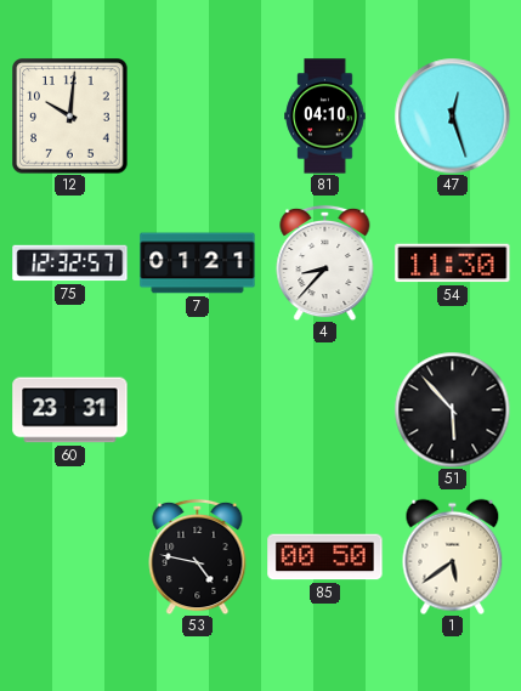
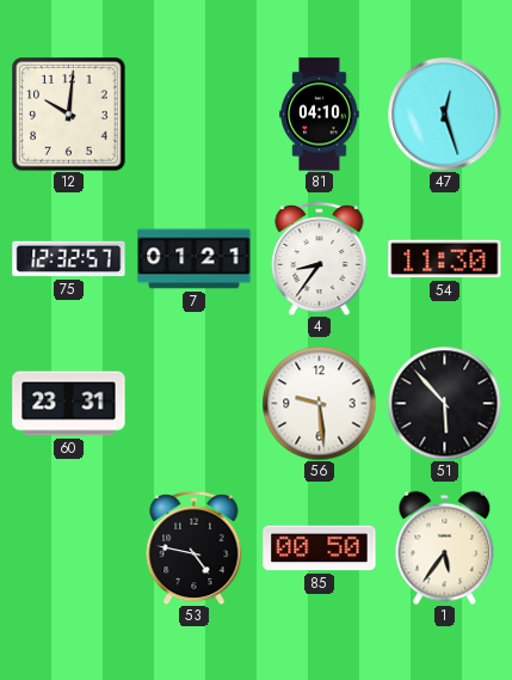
4: 8:37 -> 8:36 (320, 258)
56: none -> 9:29 (319, 403)
1: 5:39 -> 5:36 (445, 547)
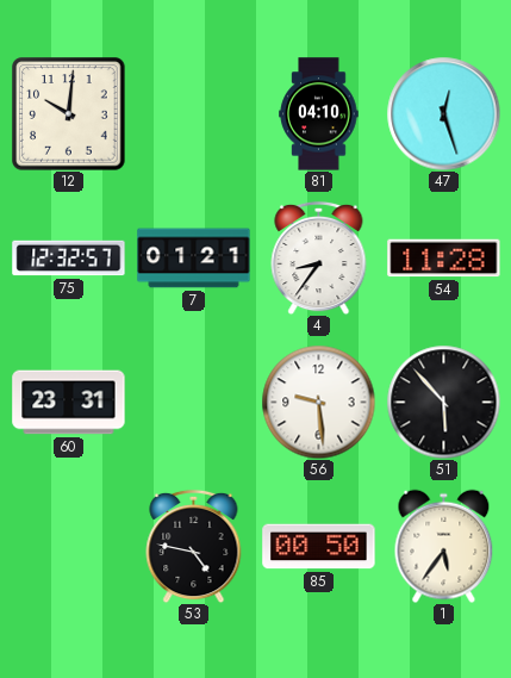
54: 11:30 -> 11:28 (444, 259)
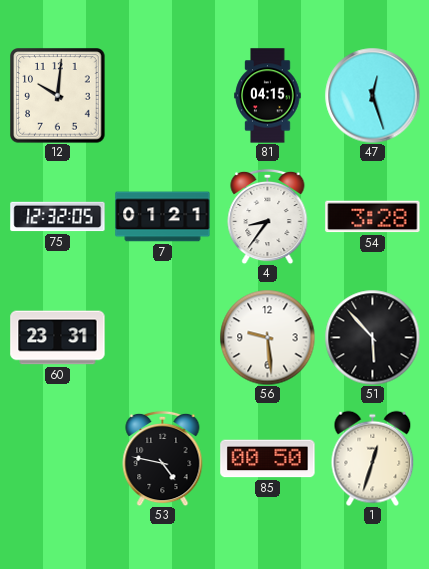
81: 04:10 -> 04:15 (268, 96)
75: 12:32:57 -> 12:32:05 (58, 217)
54: 11:28 -> 3:28 (373, 217)
1: 5:36 -> 12:33 (373, 458)
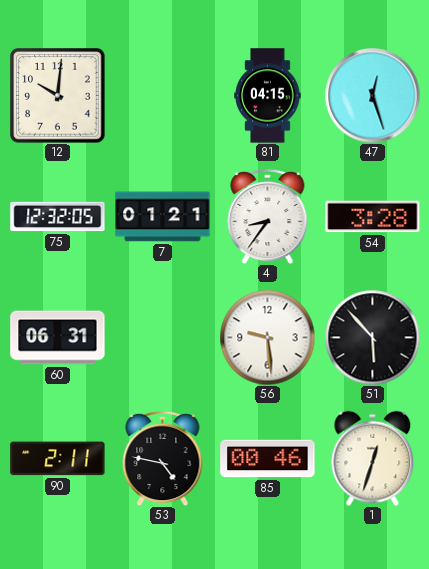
60: 23:31 -> 06:31 (58, 338)
90: none -> 2:11 (58, 459)
85: 00:50 -> 00:46 (268, 459)
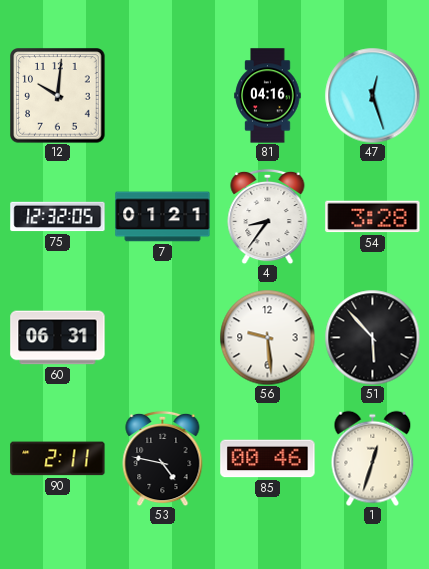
81: 04:15 -> 04:16 (268, 96)
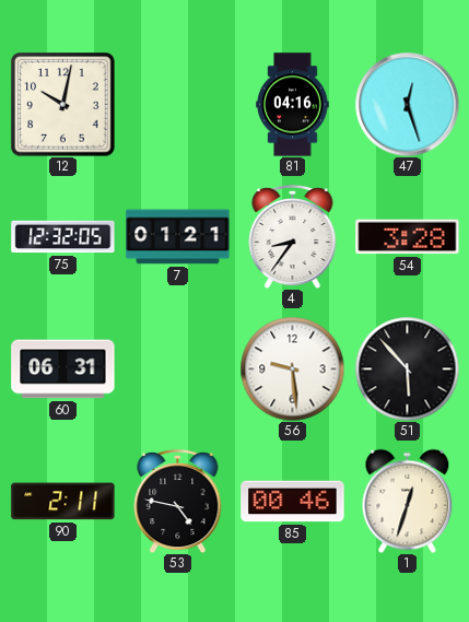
12: 10:01 -> 10:02 (63, 105)
